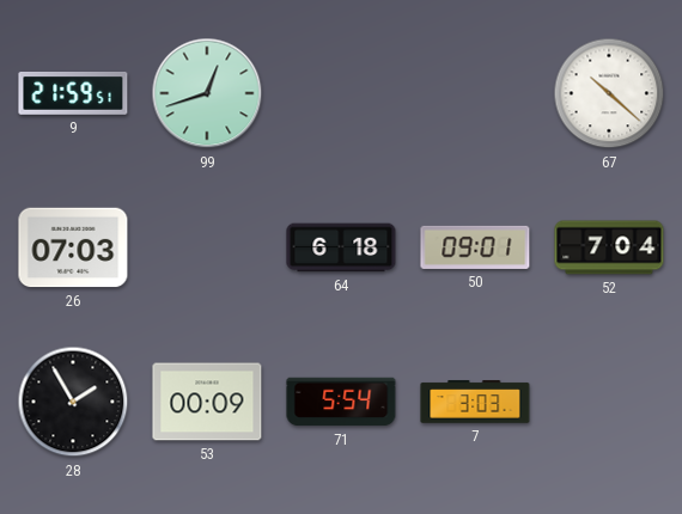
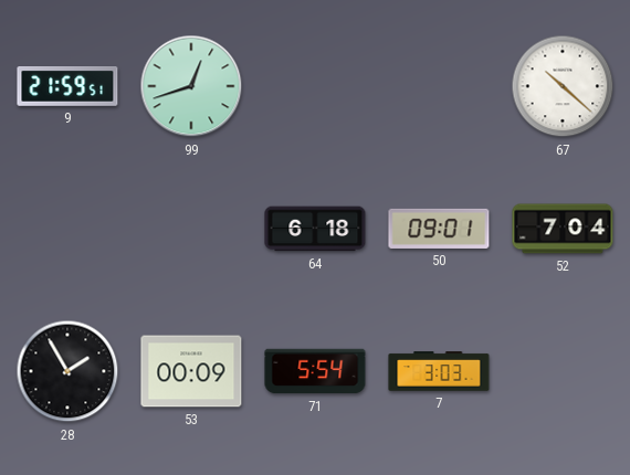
26: 07:03 -> none (73, 247)
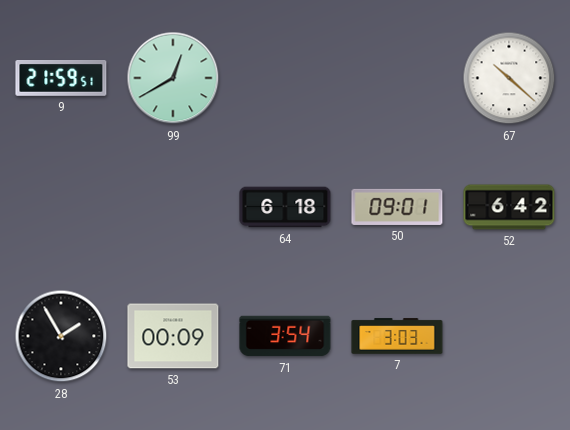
99: 12:42 -> 12:40 (173, 78)
52: 7:04 -> 6:42 (509, 207)
71: 5:54 -> 3:54 (285, 336)
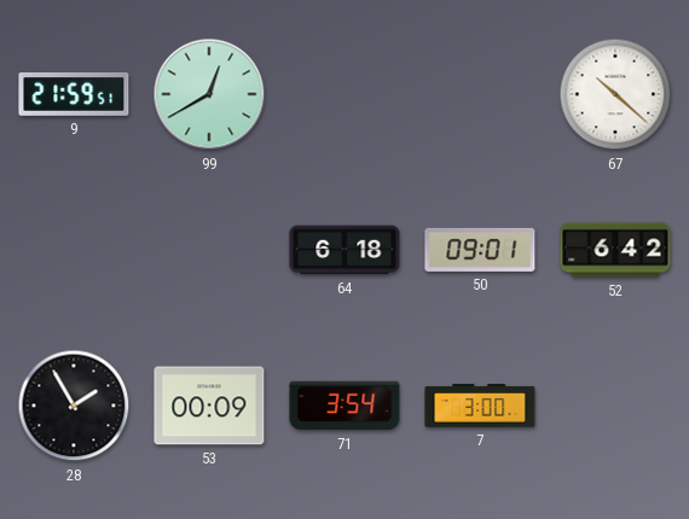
7: 3:03 -> 3:00 (480, 406)
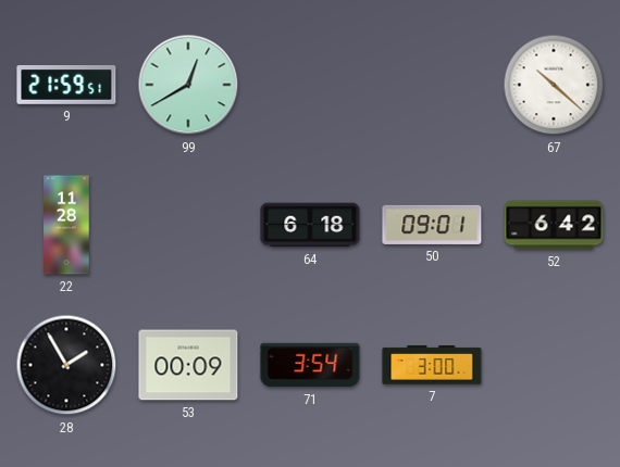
22: none -> 11:28 (66, 225)
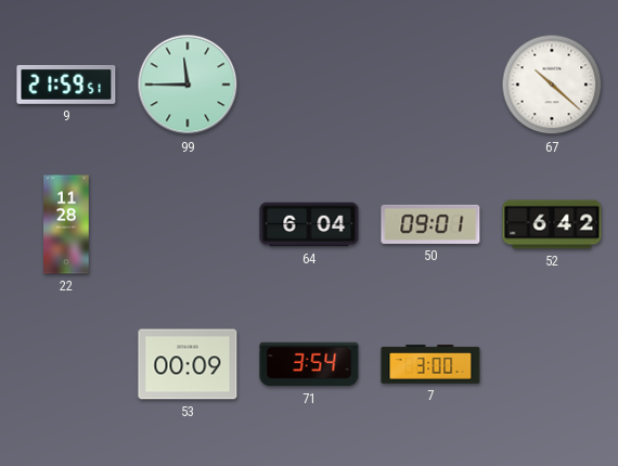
99: 12:40 -> 11:45 (188, 85)
64: 6:18 -> 6:04 (309, 224)
28: 1:55 -> none (66, 365)
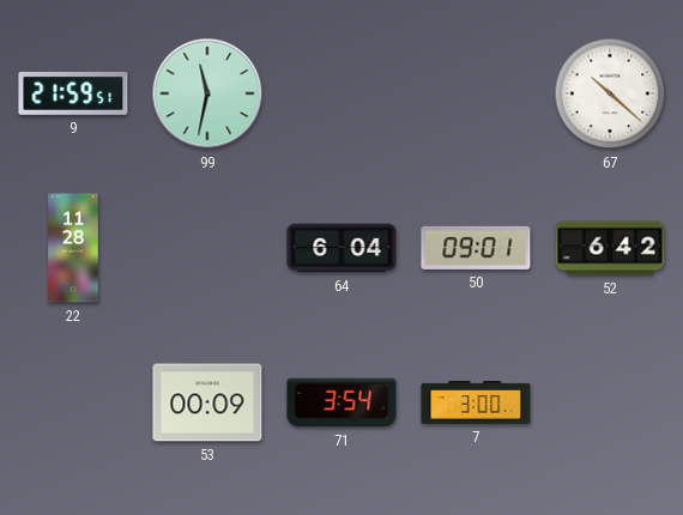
99: 11:45 -> 11:32 (207, 93)
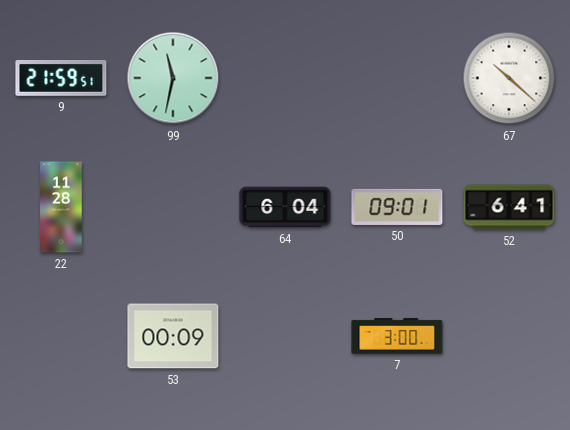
52: 6:42 -> 6:41 (509, 207)
71: 3:54 -> none (341, 402)
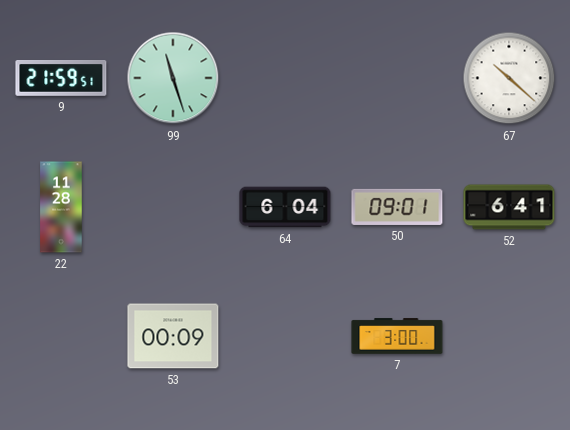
99: 11:32 -> 11:27 (173, 78)
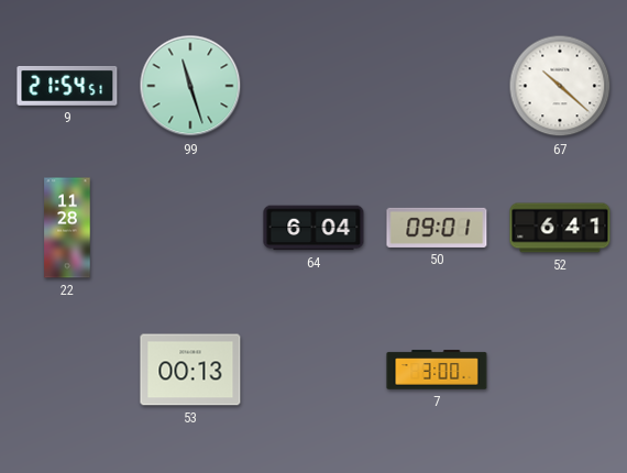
9: 21:59 -> 21:54 (67, 87)
53: 00:09 -> 00:13 (190, 370)
